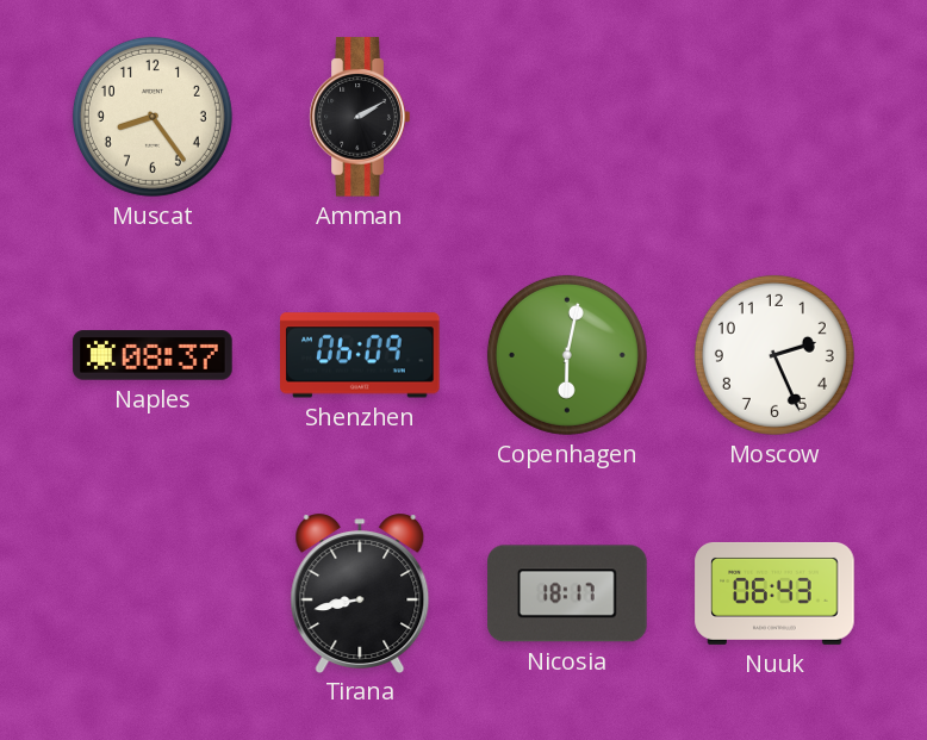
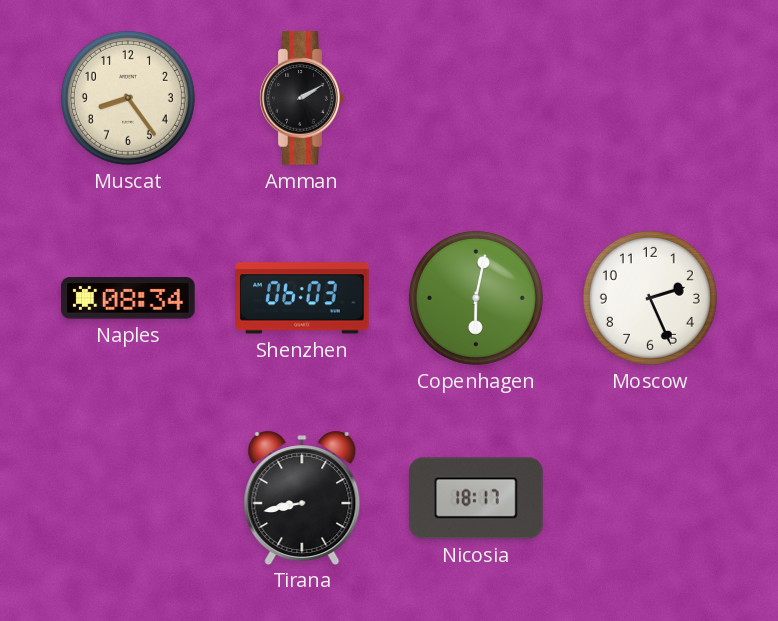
Naples: 08:37 -> 08:34 (128, 298)
Shenzhen: 06:09 -> 06:03 (302, 298)
Nuuk: 06:43 -> none (774, 593)
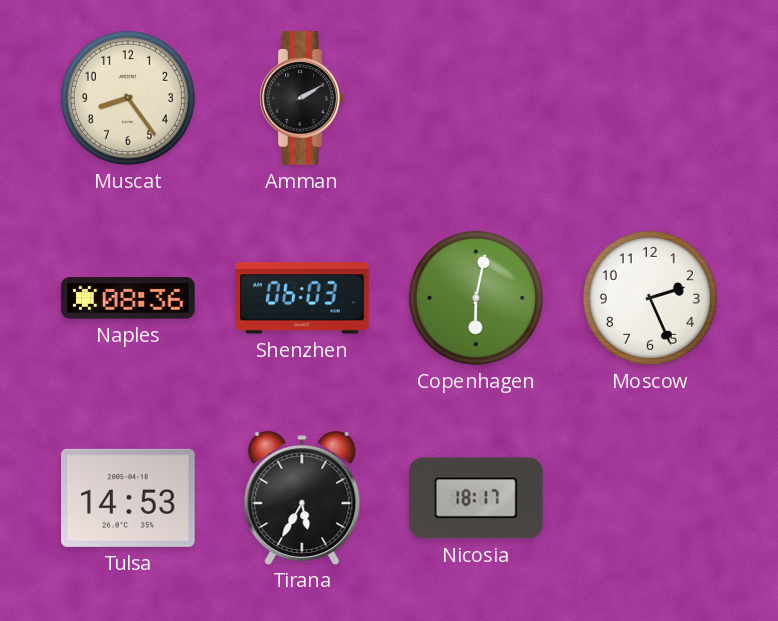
Naples: 08:34 -> 08:36 (128, 298)
Tulsa: none -> 14:53 (128, 498)
Tirana: 8:43 -> 5:35 (302, 497)
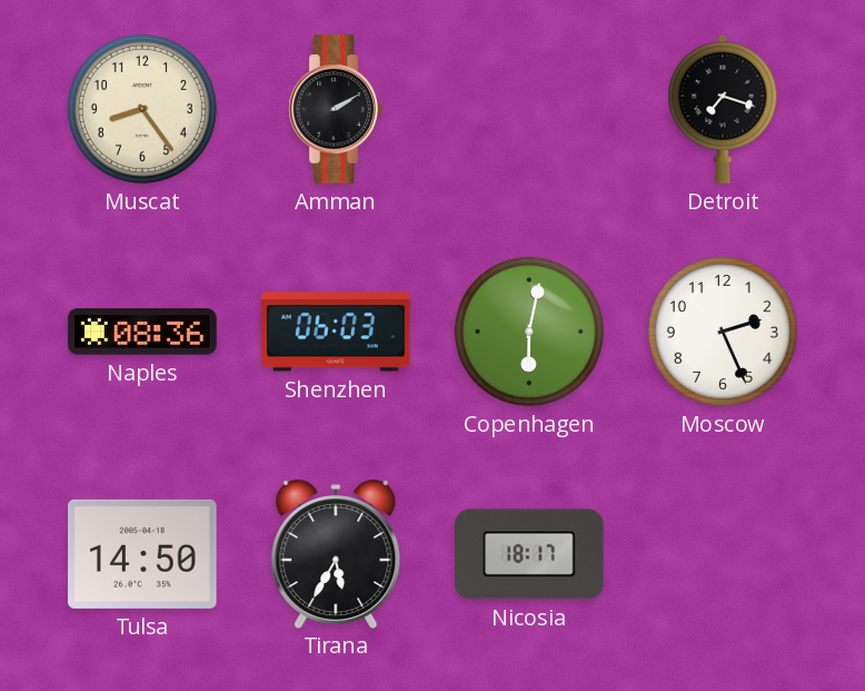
Detroit: none -> 7:18 (723, 109)
Tulsa: 14:53 -> 14:50 (142, 554)
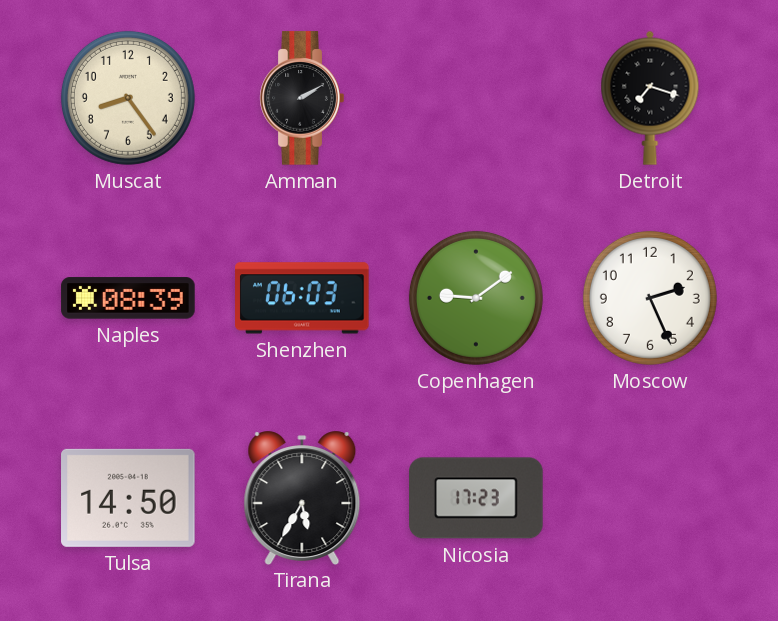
Naples: 08:36 -> 08:39 (128, 298)
Copenhagen: 6:02 -> 9:09 (476, 298)
Nicosia: 18:17 -> 17:23 (476, 498)
